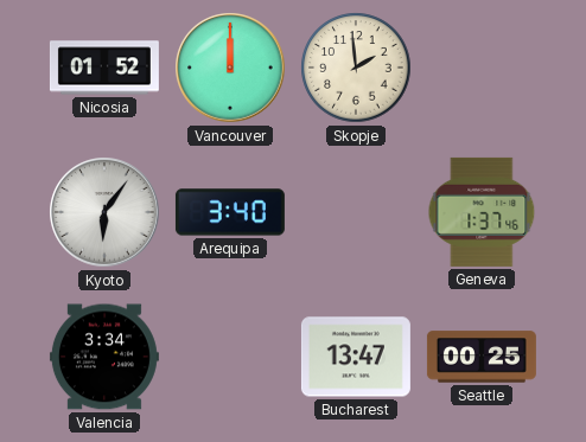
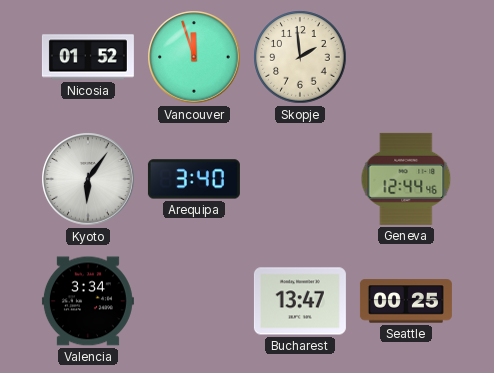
Vancouver: 12:00 -> 11:57 (194, 57)
Geneva: 1:37 -> 12:44 (406, 179)
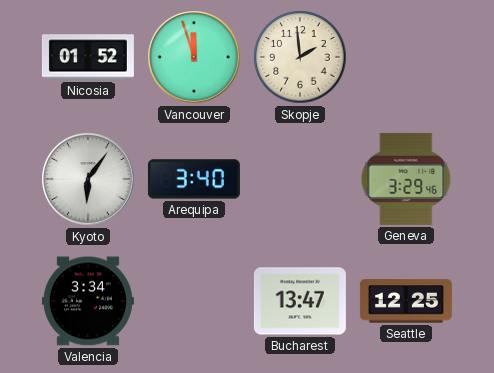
Geneva: 12:44 -> 3:29 (406, 179)
Seattle: 00:25 -> 12:25 (406, 301)
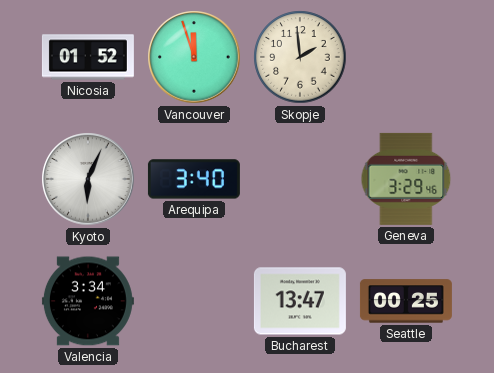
Kyoto: 6:06 -> 6:04 (88, 179)
Seattle: 12:25 -> 00:25 (406, 301)
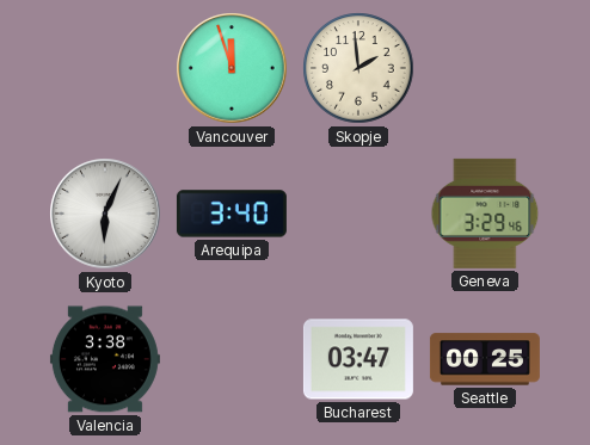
Nicosia: 01:52 -> none (88, 57)
Valencia: 3:34 -> 3:38 (105, 359)
Bucharest: 13:47 -> 03:47 (358, 359)
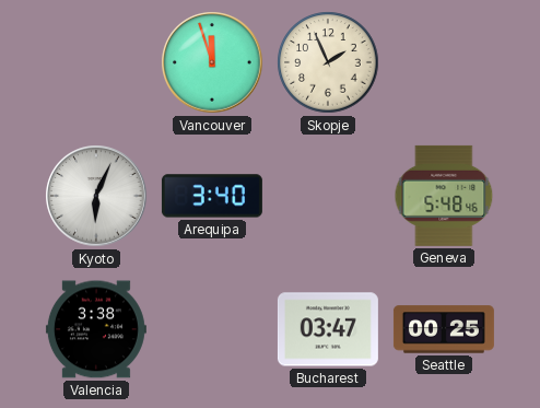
Skopje: 1:59 -> 1:56 (328, 62)
Geneva: 3:29 -> 5:48 (444, 196)
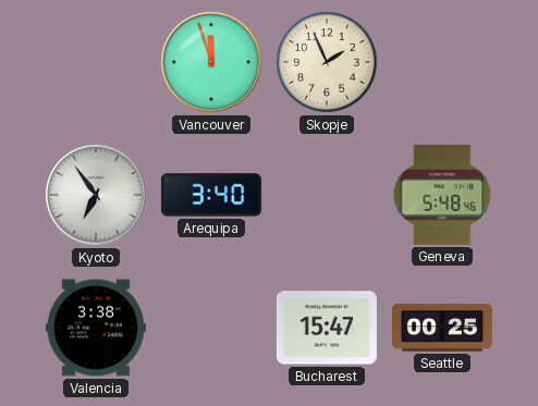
Kyoto: 6:04 -> 6:54 (96, 195)
Bucharest: 03:47 -> 15:47 (327, 328)
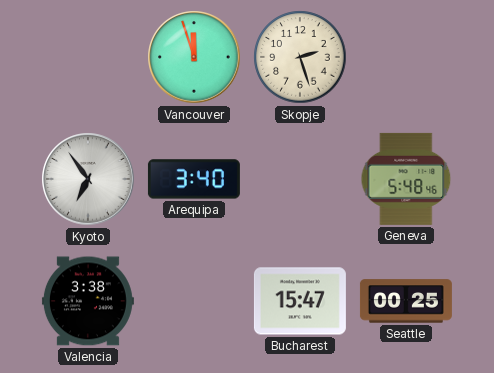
Skopje: 1:56 -> 2:27 (300, 57)
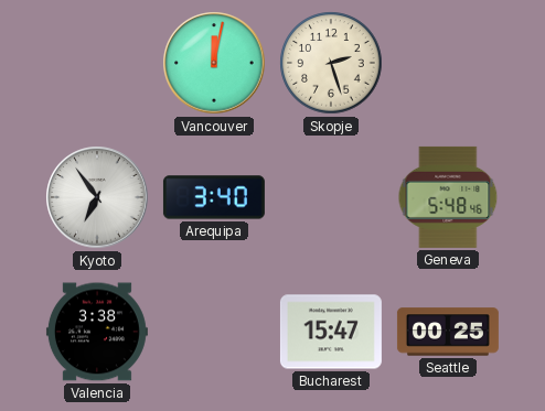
Vancouver: 11:57 -> 12:02 (214, 63)
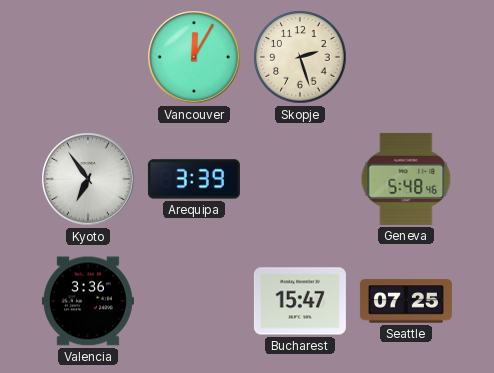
Vancouver: 12:02 -> 12:05 (194, 57)
Arequipa: 3:40 -> 3:39 (194, 179)
Valencia: 3:38 -> 3:36 (88, 301)
Seattle: 00:25 -> 07:25 (406, 301)
